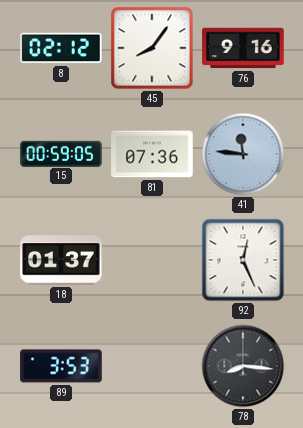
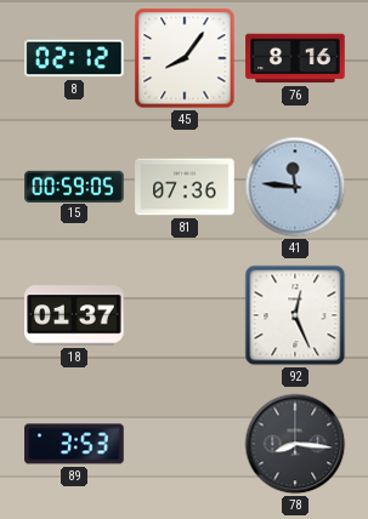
76: 9:16 -> 8:16 (295, 58)
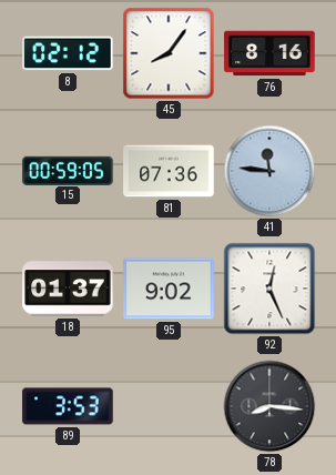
95: none -> 9:02 (169, 289)
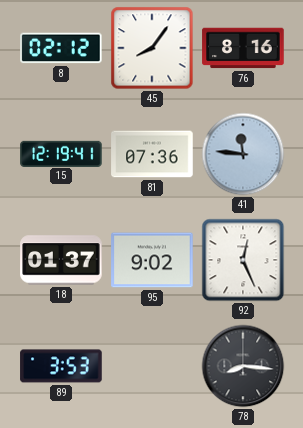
15: 00:59 -> 12:19 (61, 153)
